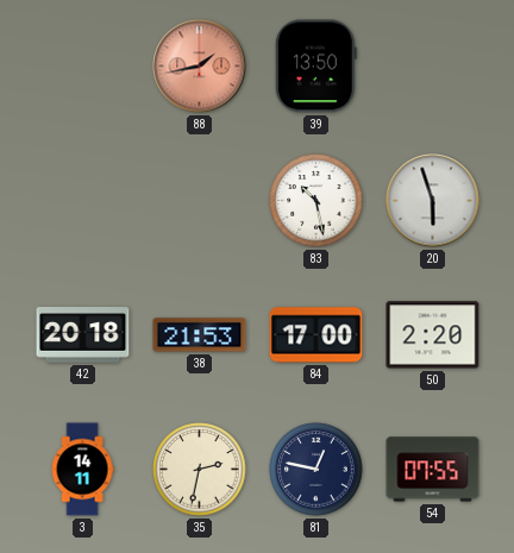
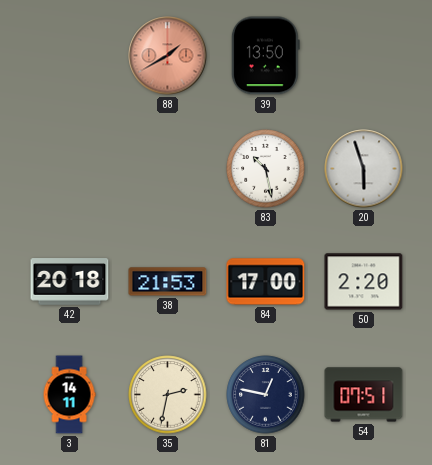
88: 1:43 -> 1:40 (168, 56)
54: 07:55 -> 07:51 (364, 395)
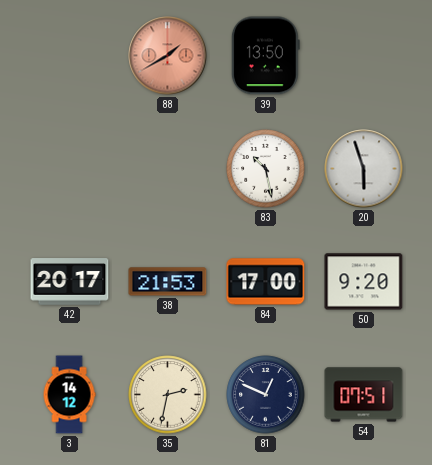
42: 20:18 -> 20:17 (70, 282)
50: 2:20 -> 9:20 (364, 282)
3: 14:11 -> 14:12 (69, 395)
81: 12:47 -> 12:49 (266, 395)
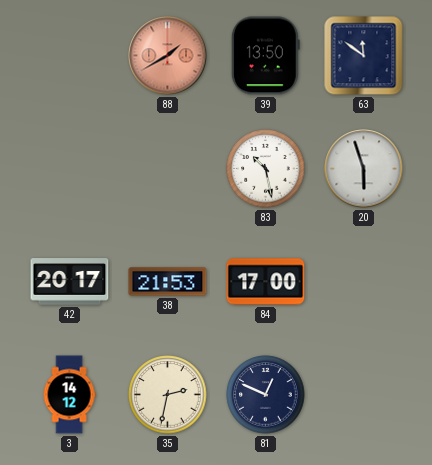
63: none -> 11:51 (364, 56)
50: 9:20 -> none (364, 282)
54: 07:51 -> none (364, 395)
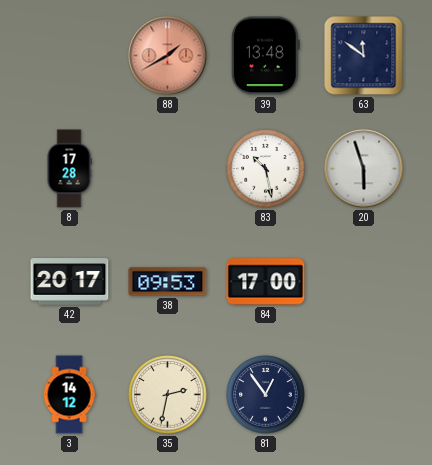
39: 13:50 -> 13:48 (265, 56)
8: none -> 17:28 (69, 169)
38: 21:53 -> 09:53 (168, 282)
81: 12:49 -> 12:54 (266, 395)
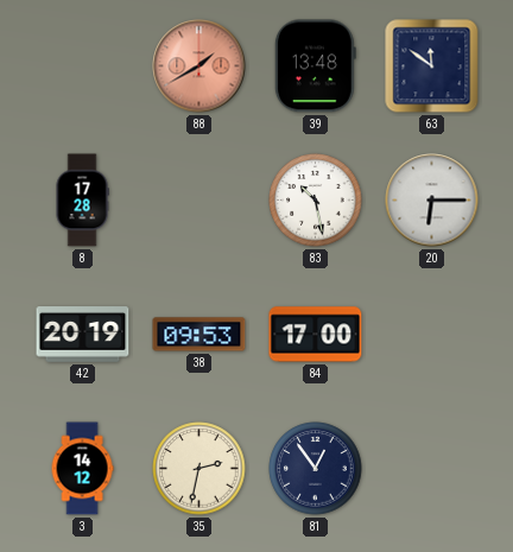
20: 5:57 -> 6:15 (432, 201)
42: 20:17 -> 20:19 (83, 335)
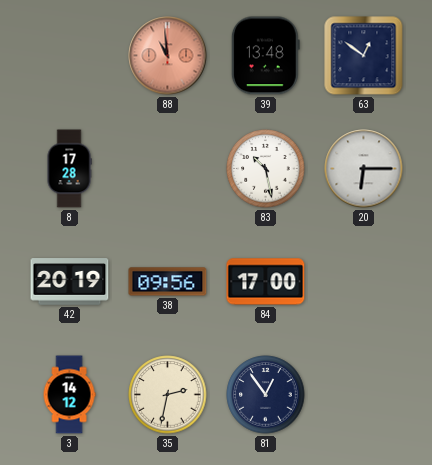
88: 1:40 -> 10:59 (168, 56)
63: 11:51 -> 12:51 (364, 56)
38: 09:53 -> 09:56 (168, 282)
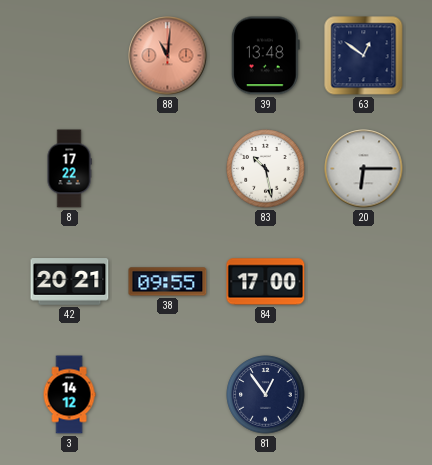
88: 10:59 -> 11:01 (168, 56)
8: 17:28 -> 17:22 (69, 169)
42: 20:19 -> 20:21 (70, 282)
38: 09:56 -> 09:55 (168, 282)
35: 2:32 -> none (168, 395)
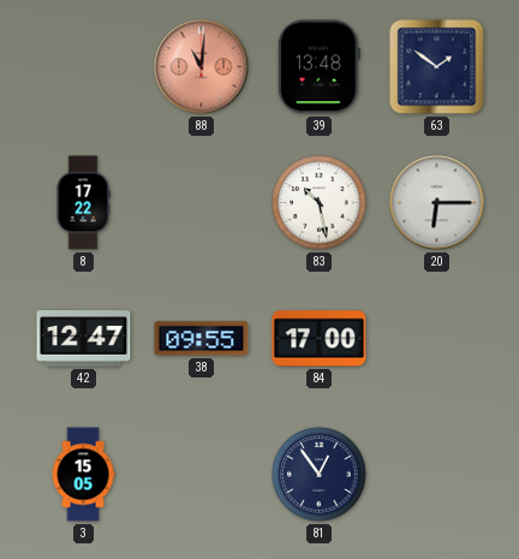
63: 12:51 -> 1:51 (437, 67)
42: 20:21 -> 12:47 (84, 339)
3: 14:12 -> 15:05 (83, 475)
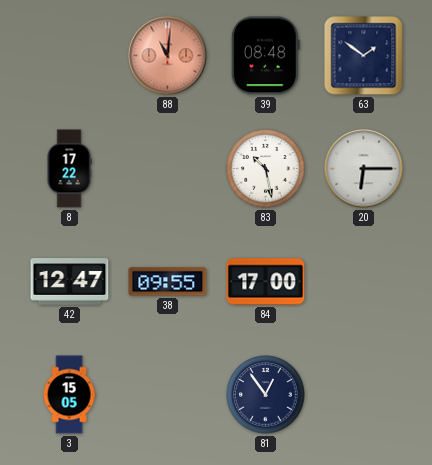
39: 13:48 -> 08:48 (265, 56)
